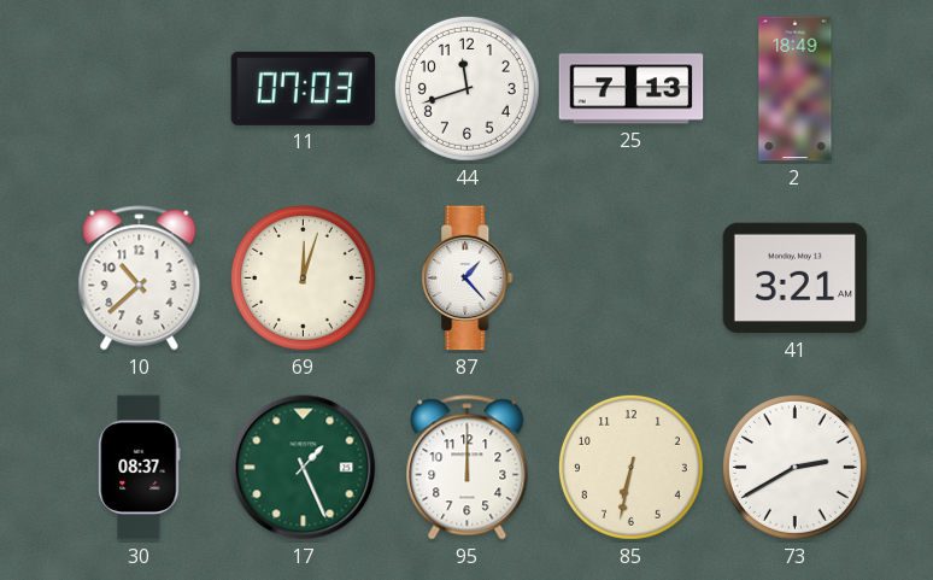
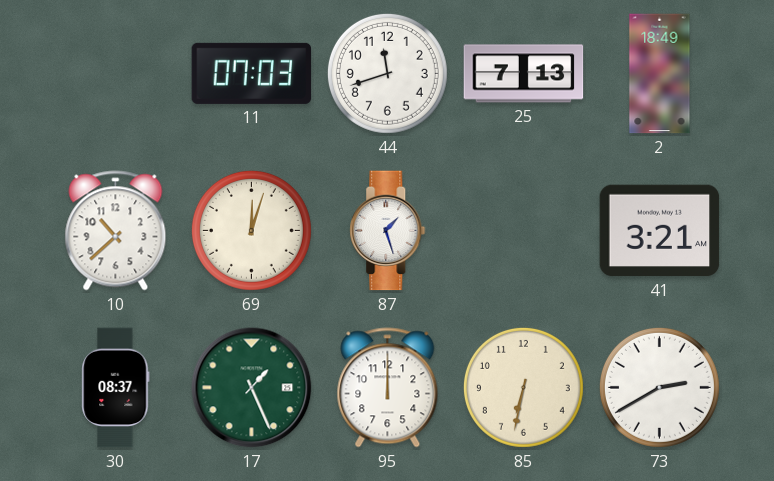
87: 1:23 -> 1:27 (388, 231)
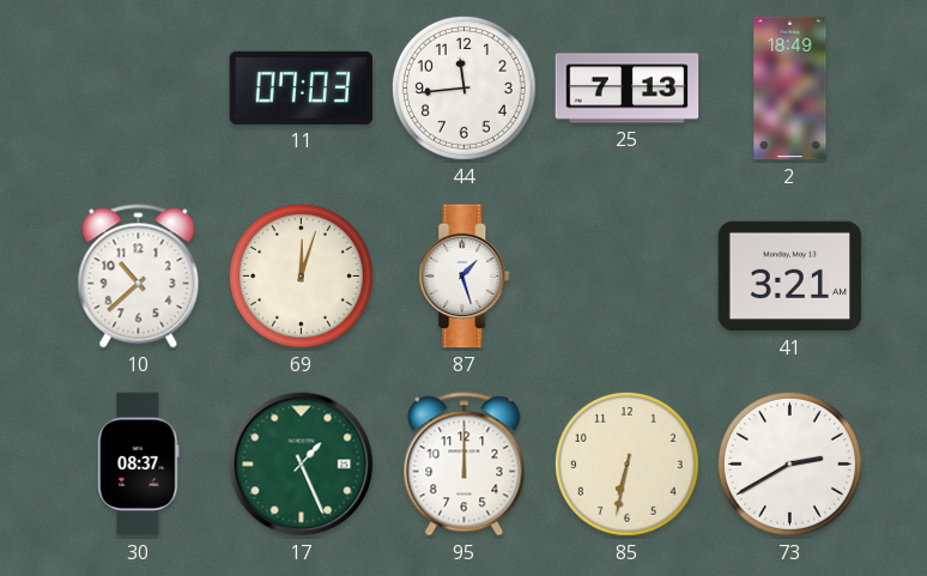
44: 11:42 -> 11:44 (463, 87)
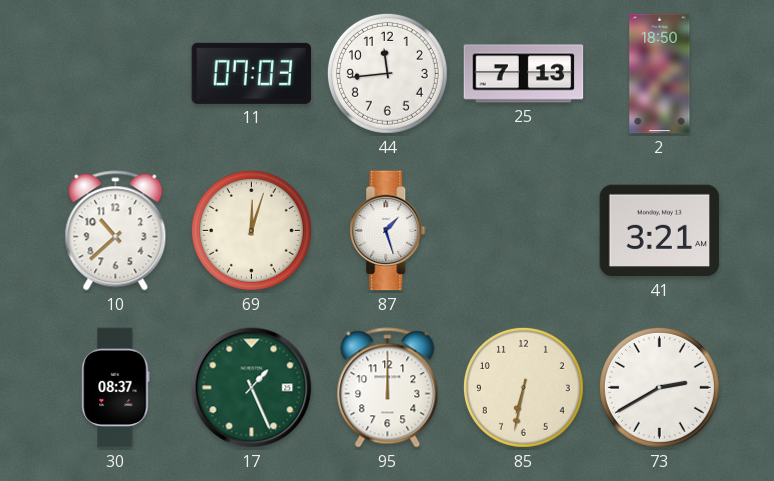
2: 18:49 -> 18:50 (660, 74)
